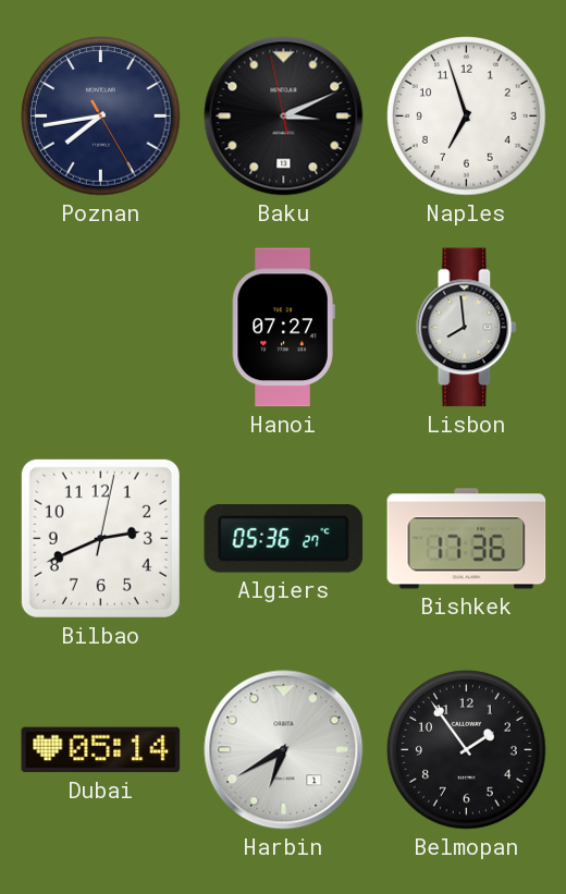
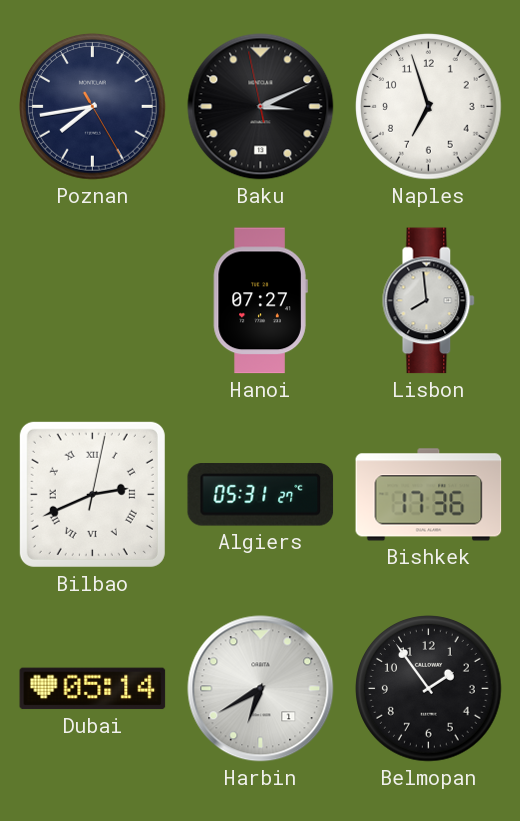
Bilbao numerals: Arabic -> Roman (92, 494)
Algiers: 05:36 -> 05:31 (261, 495)
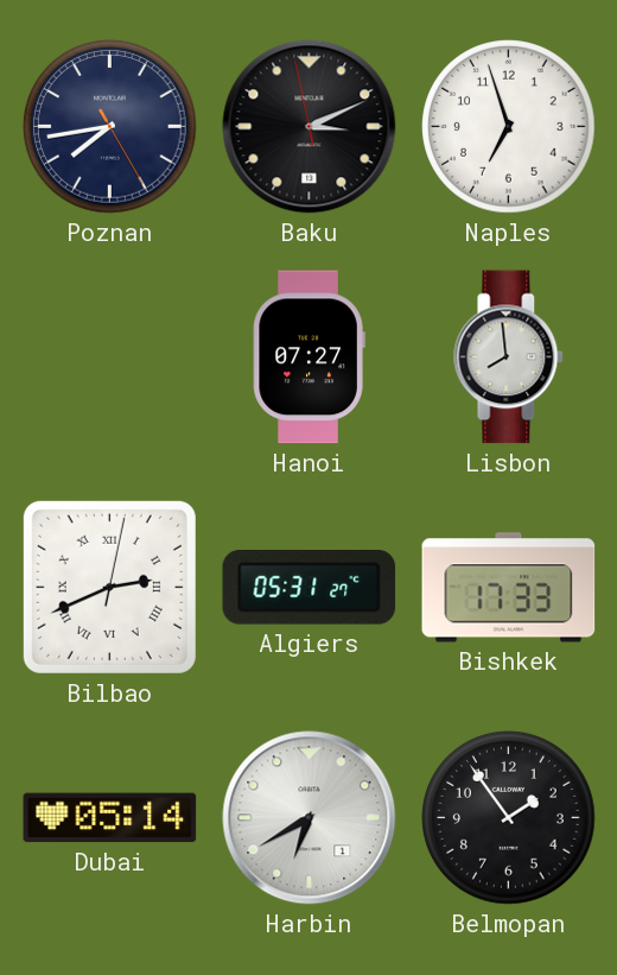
Bishkek: 17:36 -> 17:33 (509, 588)
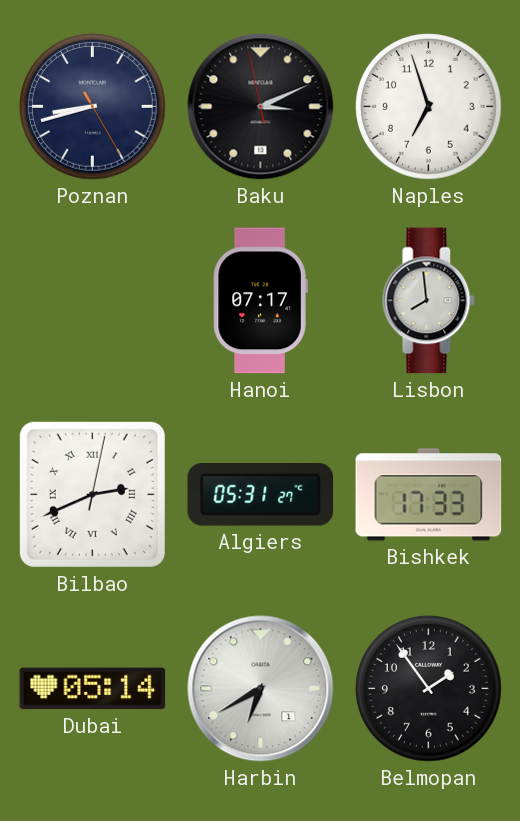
Poznan: 7:43 -> 8:42 (93, 107)
Hanoi: 07:27 -> 07:17 (260, 301)
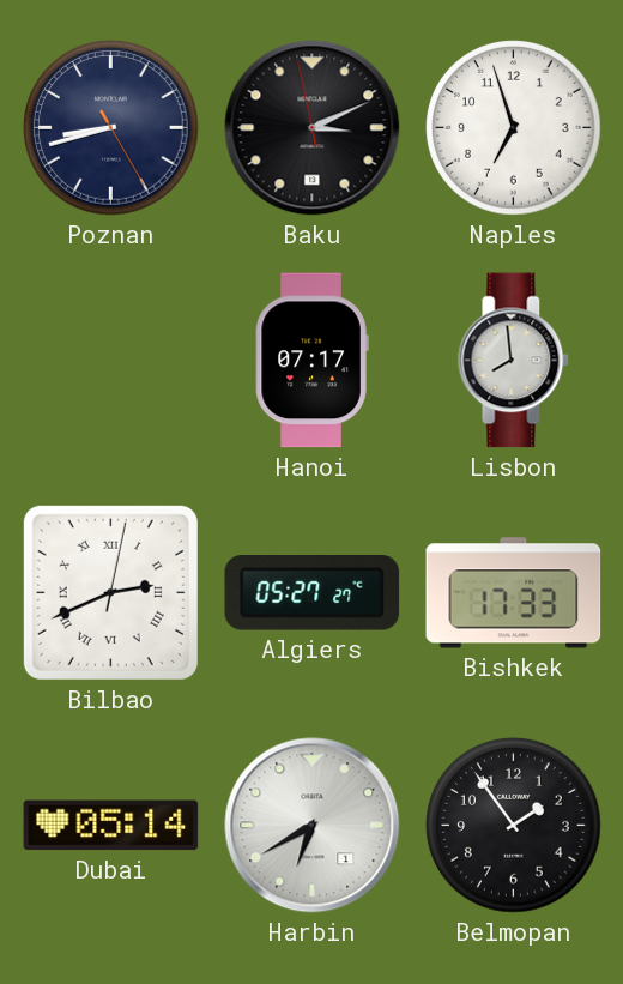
Algiers: 05:31 -> 05:27 (313, 593)
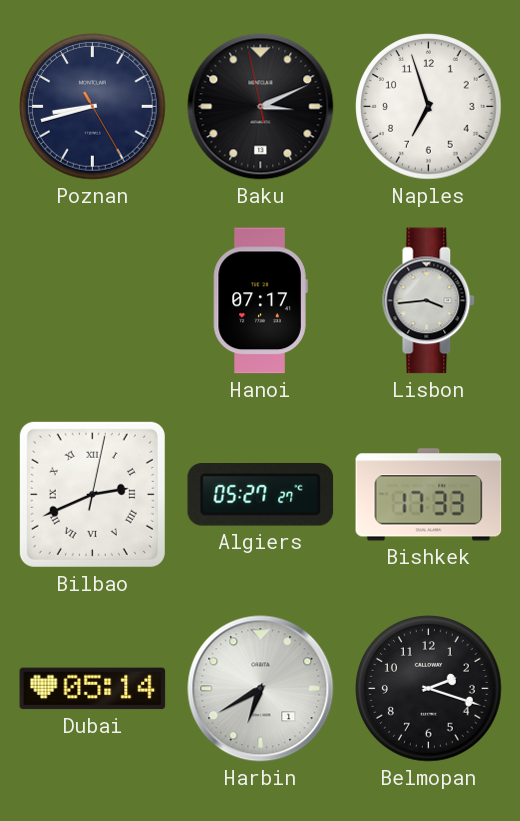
Lisbon: 7:59 -> 3:44 (429, 301)
Belmopan: 1:54 -> 2:18 (429, 689)
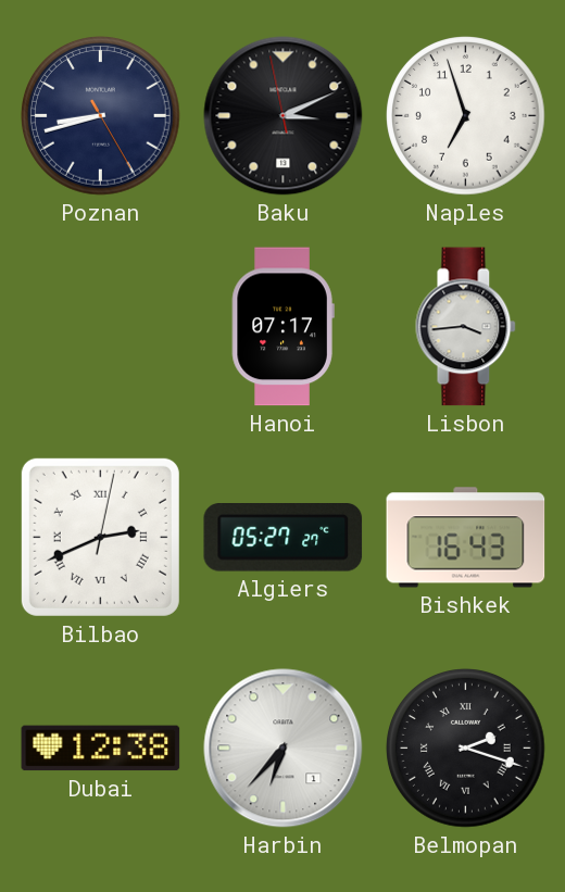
Bishkek: 17:33 -> 16:43 (466, 538)
Dubai: 05:14 -> 12:38 (101, 749)
Harbin: 6:40 -> 6:37 (284, 749)
Belmopan numerals: Arabic -> Roman (466, 749)
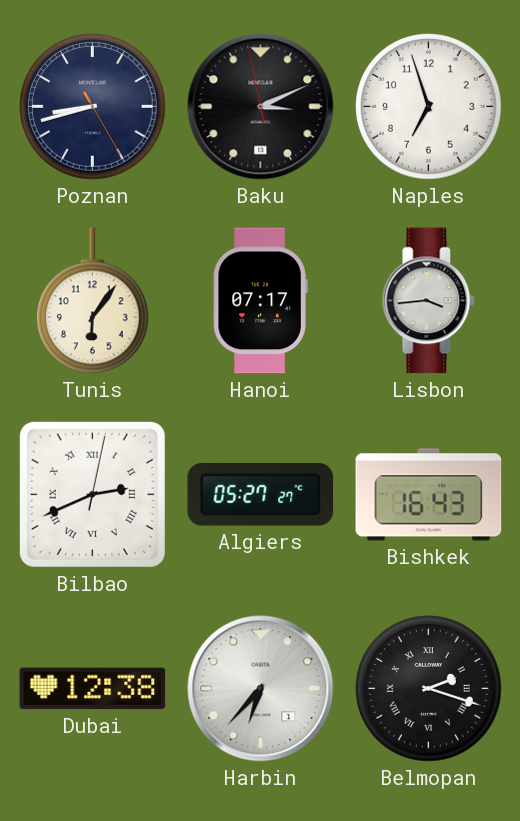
Tunis: none -> 6:06 (93, 301)
